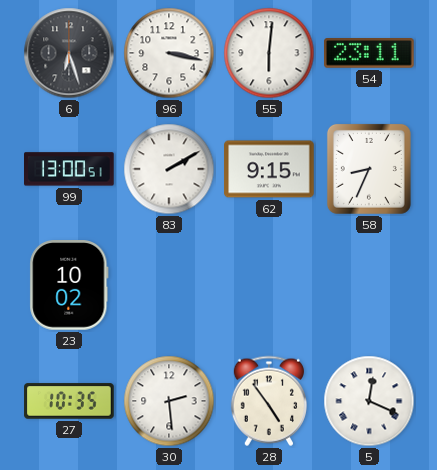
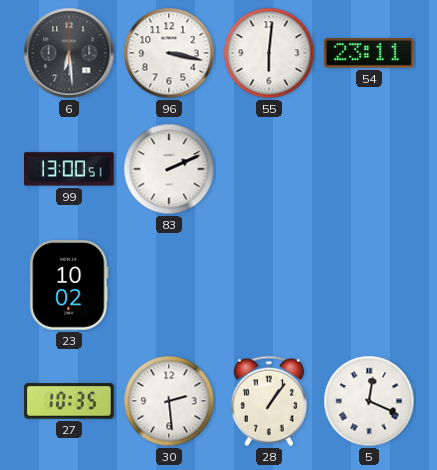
6: 6:27 -> 6:29 (69, 53)
83: 2:10 -> 2:11 (169, 169)
62: 9:15 -> none (269, 169)
58: 8:34 -> none (369, 169)
28: 4:54 -> 1:06 (269, 401)
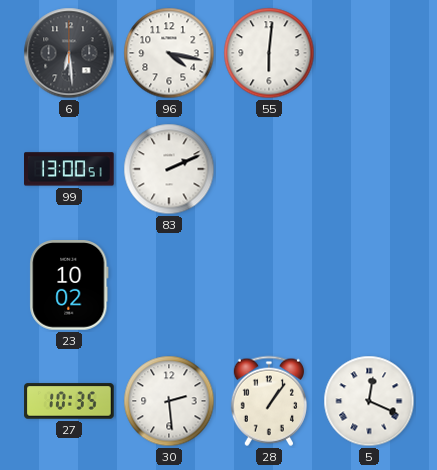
96: 3:17 -> 4:17 (169, 53)
54: 23:11 -> none (369, 54)
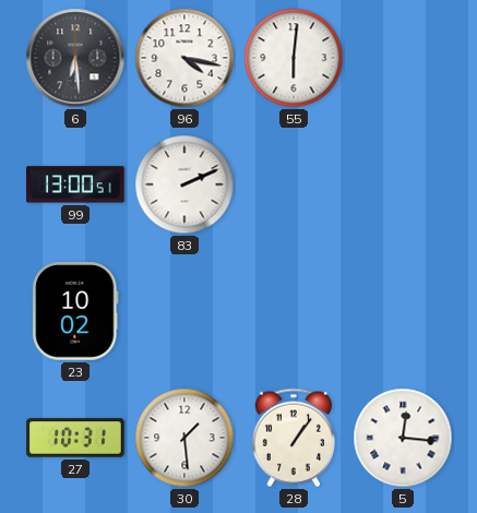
27: 10:35 -> 10:31 (75, 438)
30: 2:29 -> 1:29 (184, 438)
5: 12:19 -> 12:16 (403, 438)
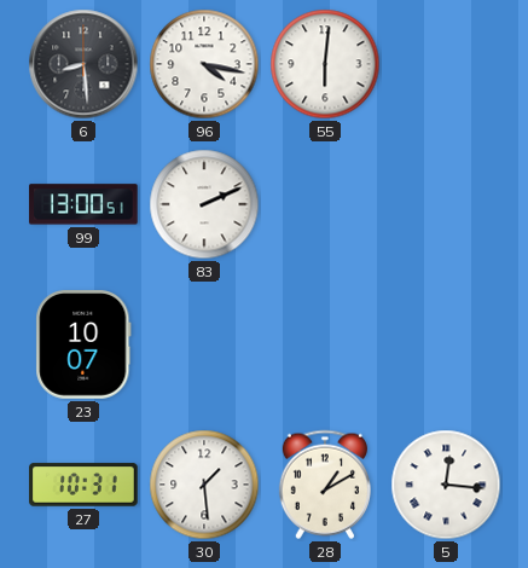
6: 6:29 -> 8:29 (83, 64)
23: 10:02 -> 10:07 (83, 344)
28: 1:06 -> 1:10 (325, 485)
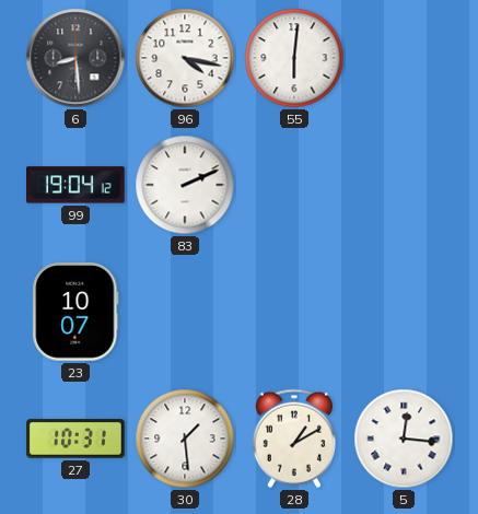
99: 13:00 -> 19:04 (75, 185)
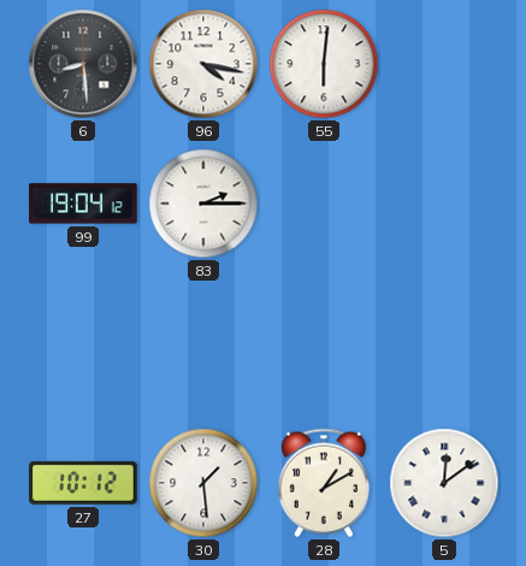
83: 2:11 -> 2:15 (203, 204)
23: 10:07 -> none (75, 312)
27: 10:31 -> 10:12 (83, 483)
5: 12:16 -> 12:09 (444, 483)
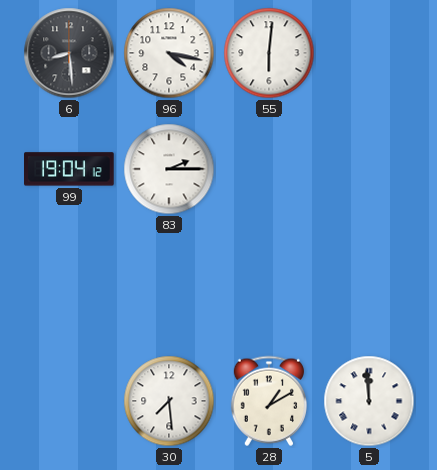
27: 10:12 -> none (83, 483)
30: 1:29 -> 7:29 (169, 401)
5: 12:09 -> 11:59 (369, 401)
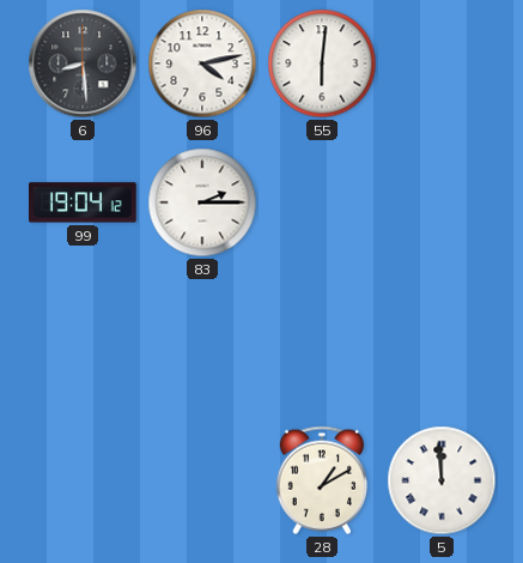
96: 4:17 -> 4:13 (202, 63)
30: 7:29 -> none (169, 401)
